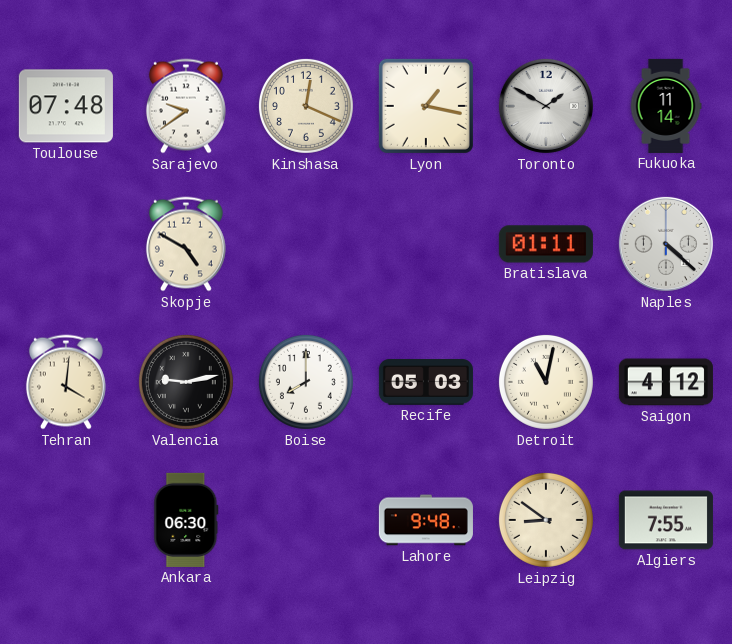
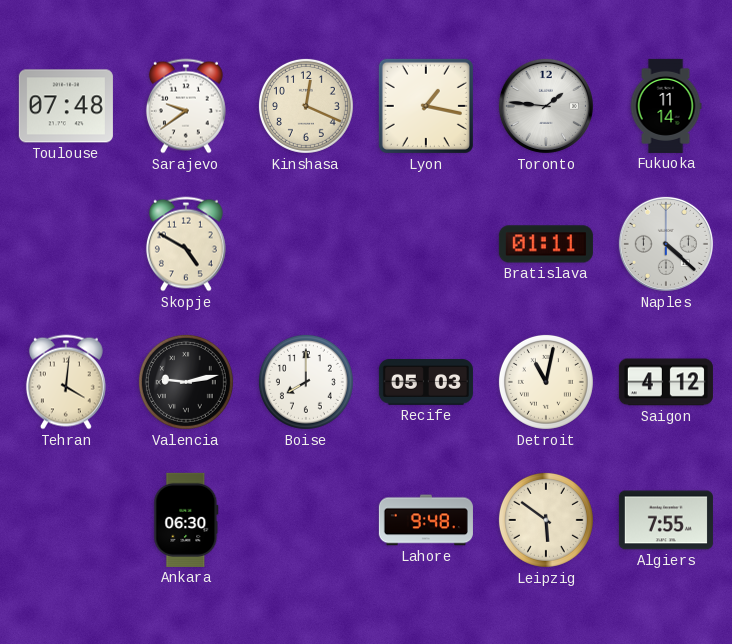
Toronto: 1:50 -> 1:46 (546, 106)
Leipzig: 8:51 -> 5:51 (546, 520)
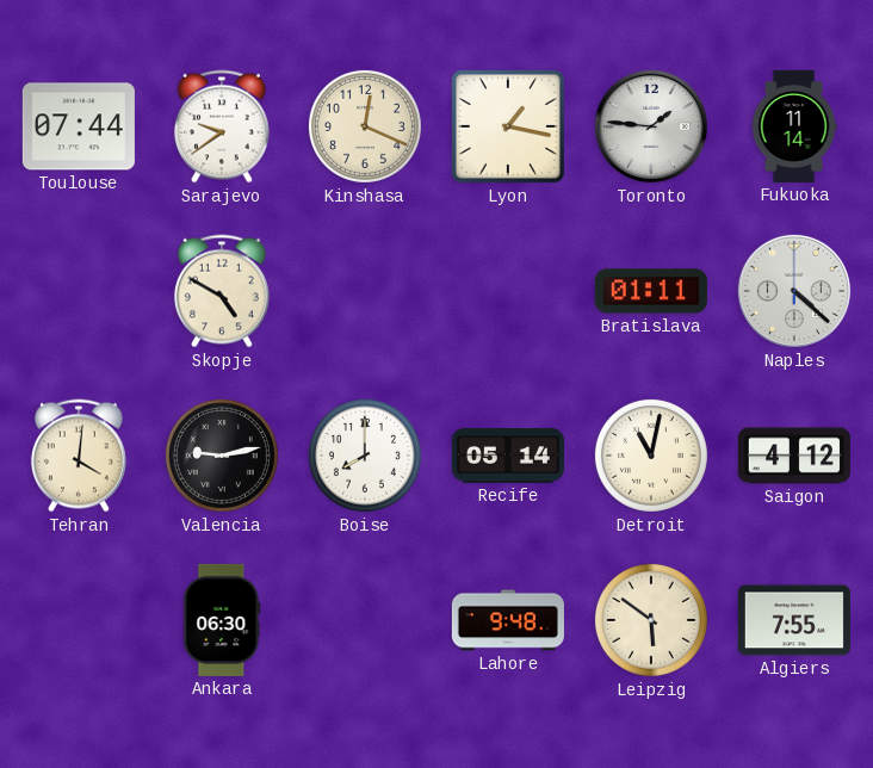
Toulouse: 07:48 -> 07:44 (79, 126)
Recife: 05:03 -> 05:14 (508, 456)
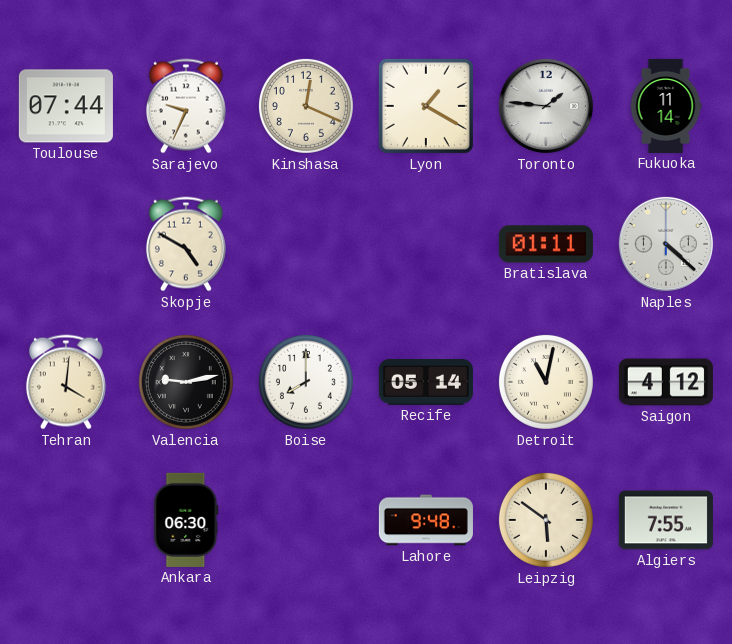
Sarajevo: 9:39 -> 9:34 (186, 106)
Lyon: 1:17 -> 1:20 (426, 106)
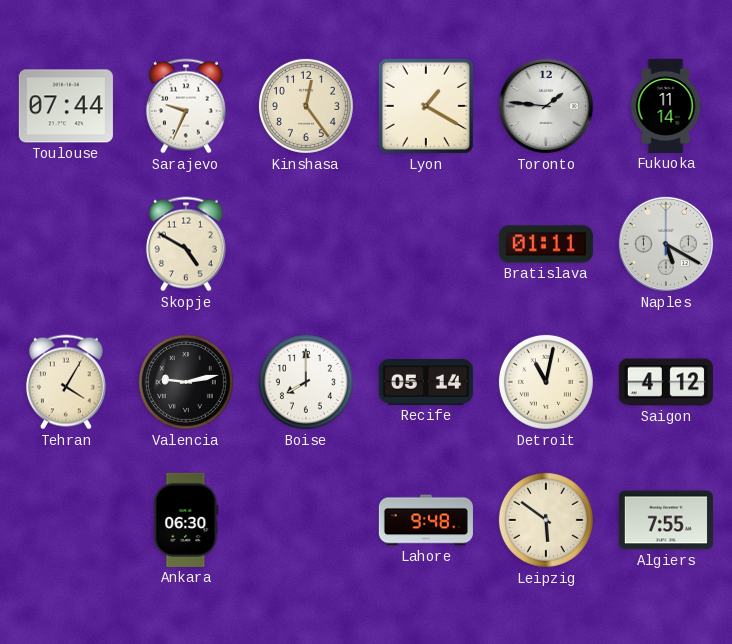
Kinshasa: 12:19 -> 12:24 (306, 106)
Naples: 4:22 -> 5:20 (666, 244)
Tehran: 4:01 -> 4:05 (66, 382)
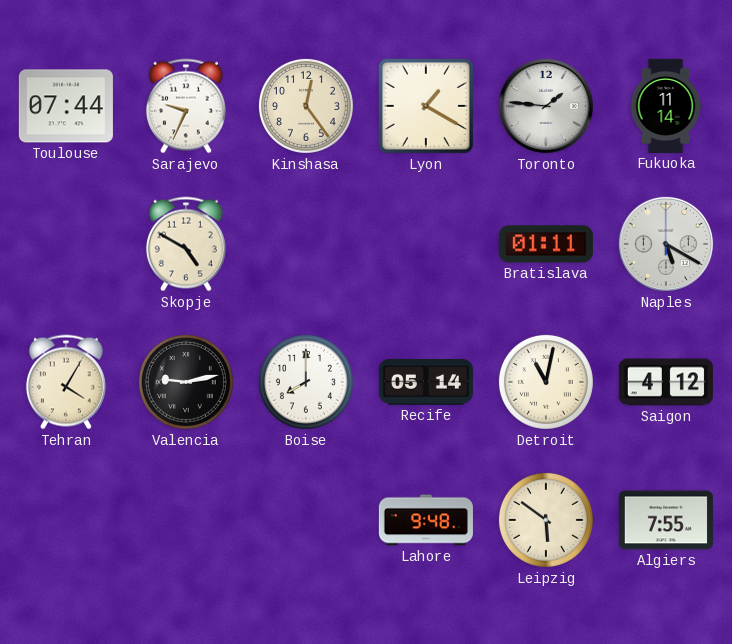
Ankara: 06:30 -> none (186, 520)
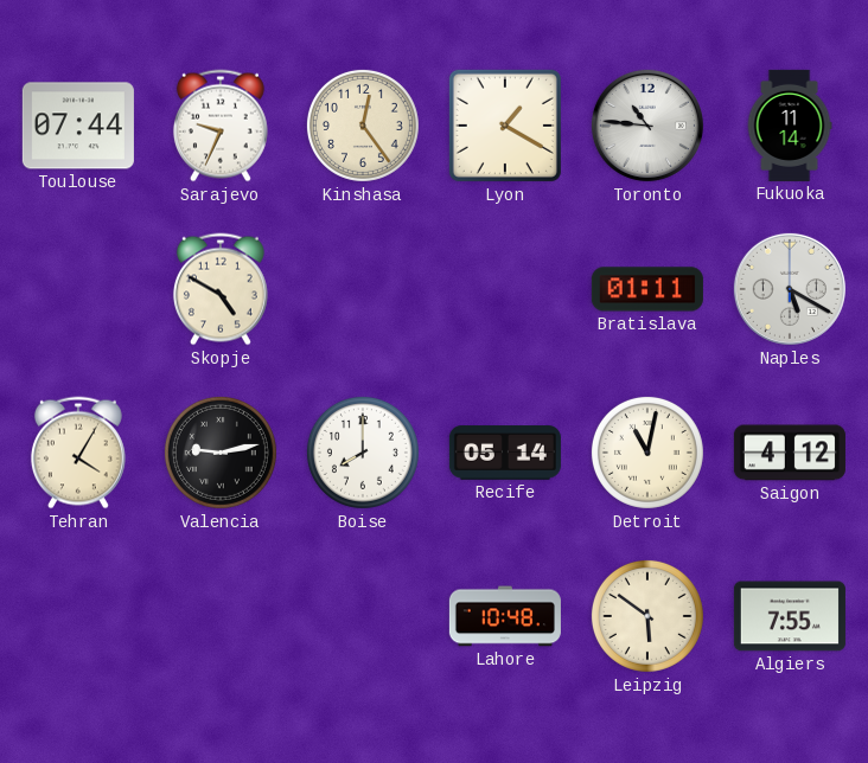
Toronto: 1:46 -> 10:46 (647, 126)
Lahore: 9:48 -> 10:48 (505, 616)
